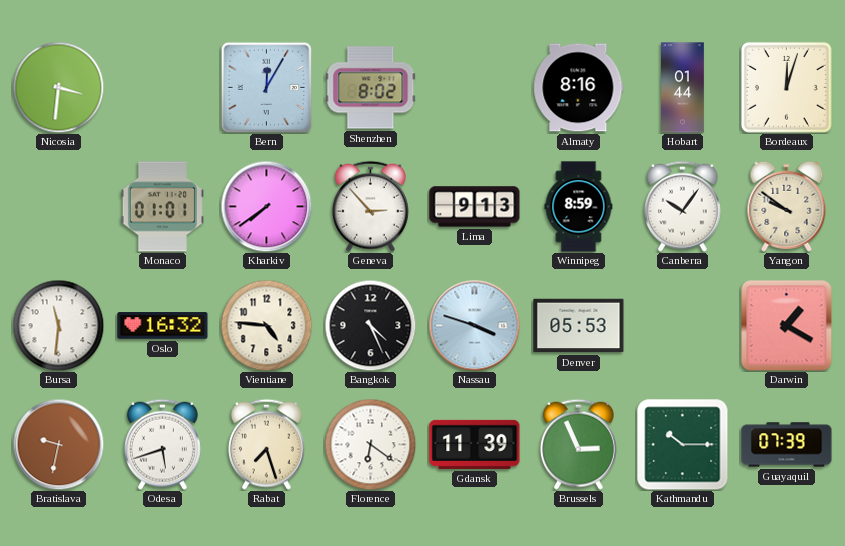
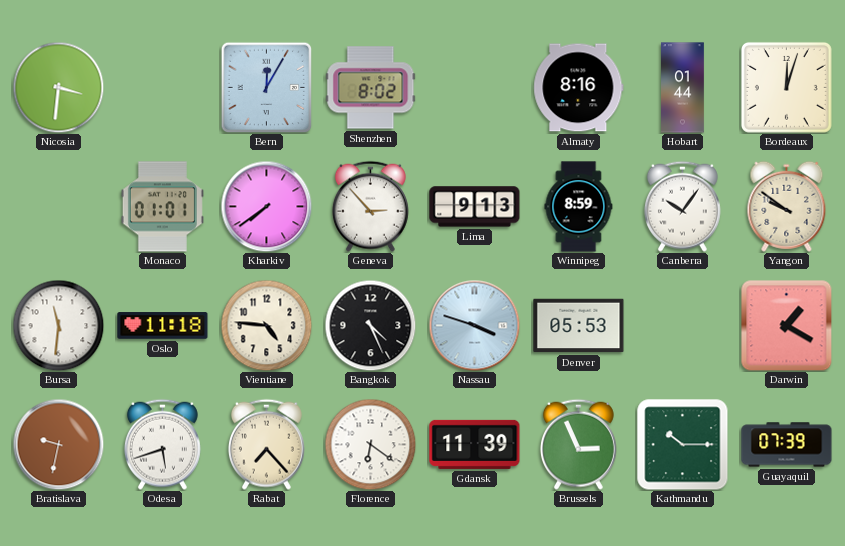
Oslo: 16:32 -> 11:18 (163, 326)
Rabat: 7:27 -> 7:23 (266, 444)
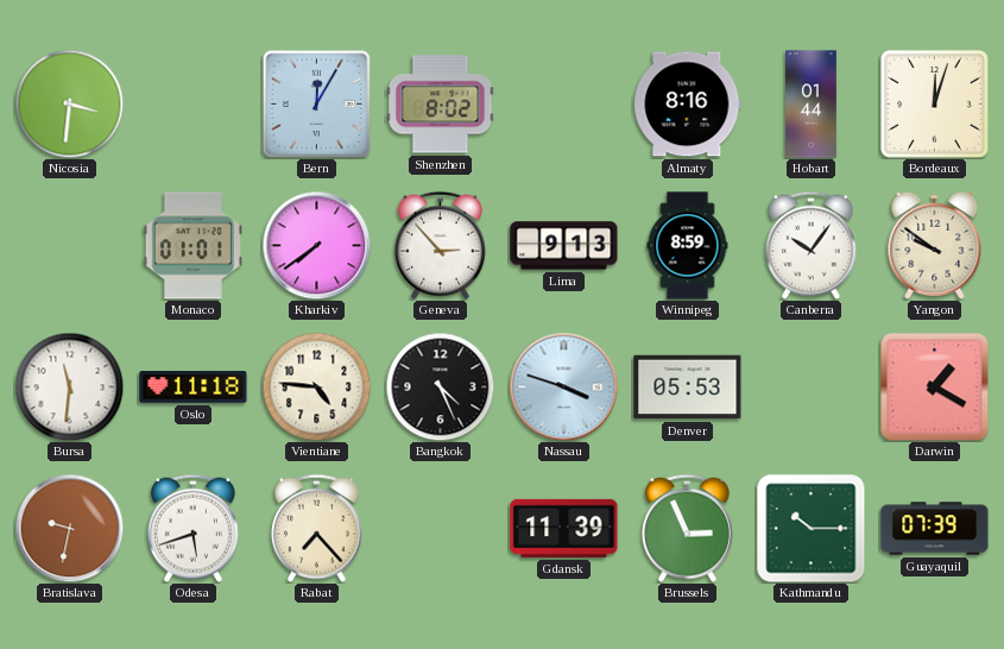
Florence: 6:21 -> none (370, 444)
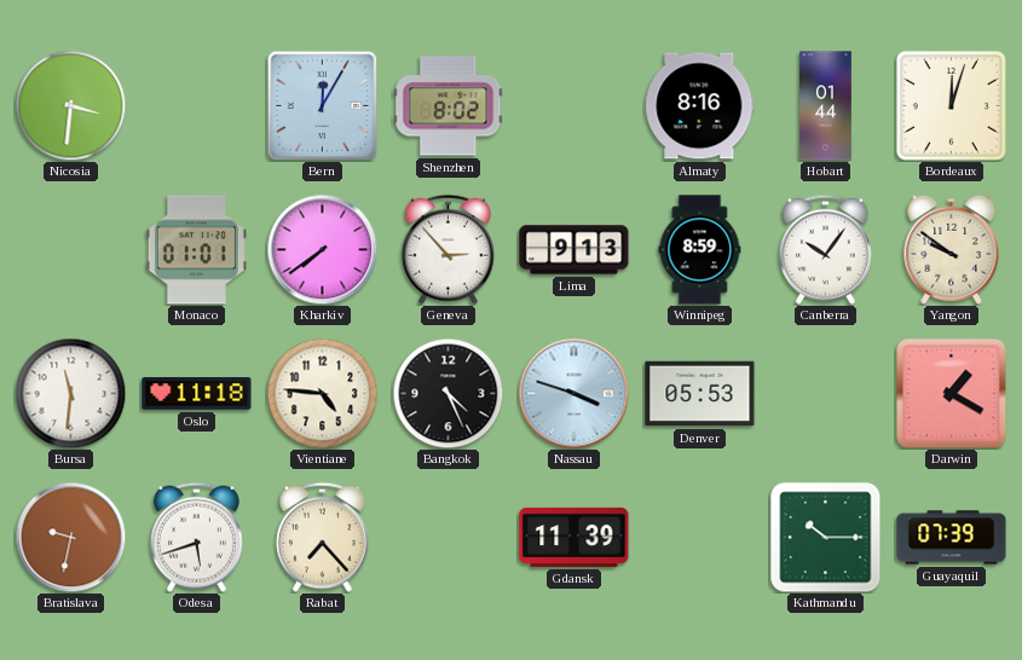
Brussels: 2:56 -> none (687, 528)
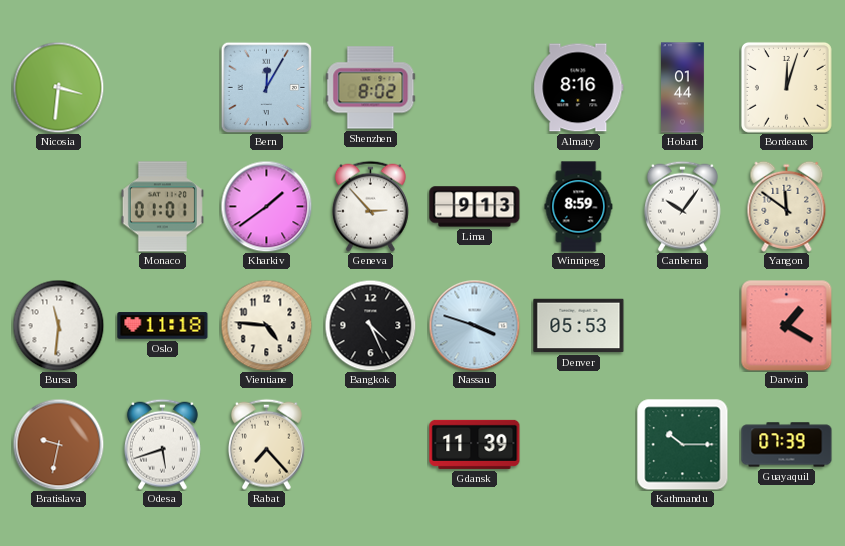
Kharkiv: 7:39 -> 1:39 (266, 206)
Yangon: 9:51 -> 11:51 (787, 206)
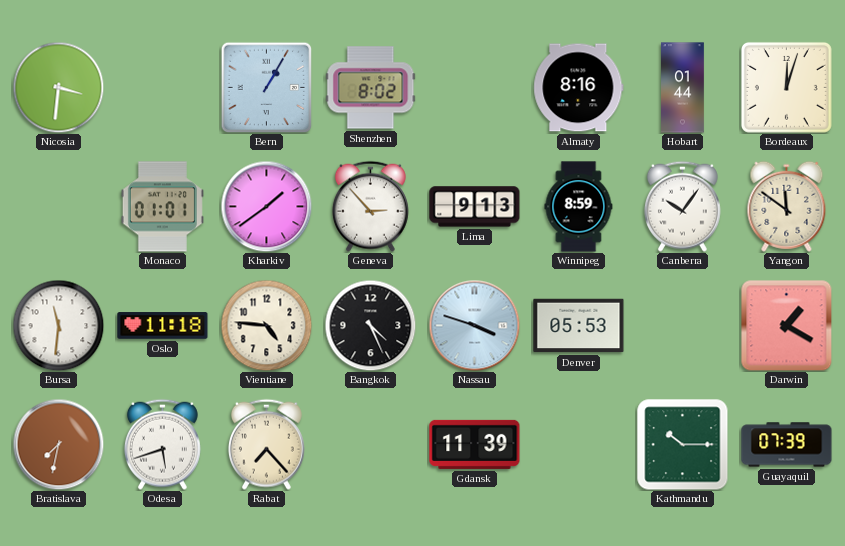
Bern: 12:05 -> 1:05 (266, 87)
Bratislava: 9:32 -> 7:32 (58, 444)
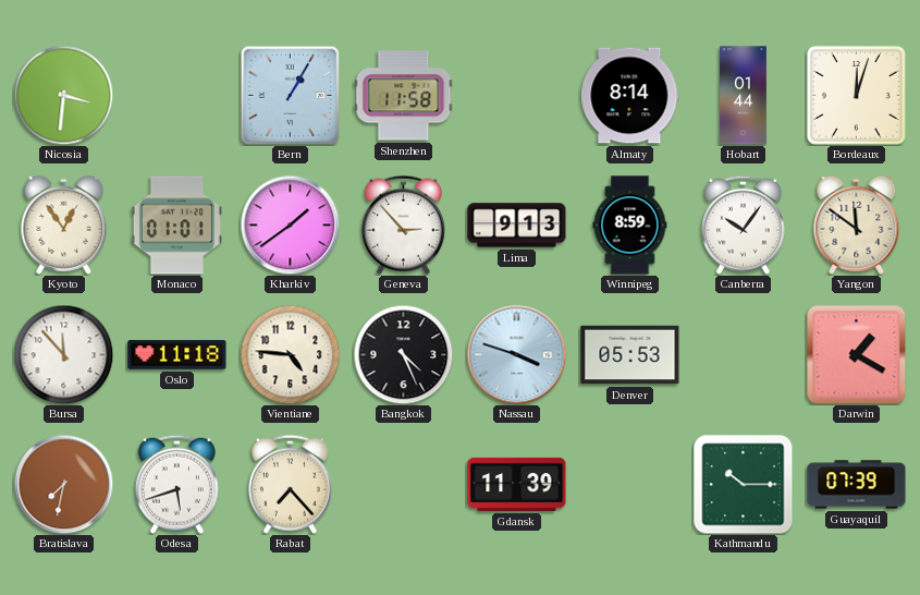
Shenzhen: 8:02 -> 11:58 (404, 96)
Almaty: 8:16 -> 8:14 (630, 96)
Kyoto: none -> 12:54 (64, 224)
Bursa: 11:31 -> 11:53 (63, 354)
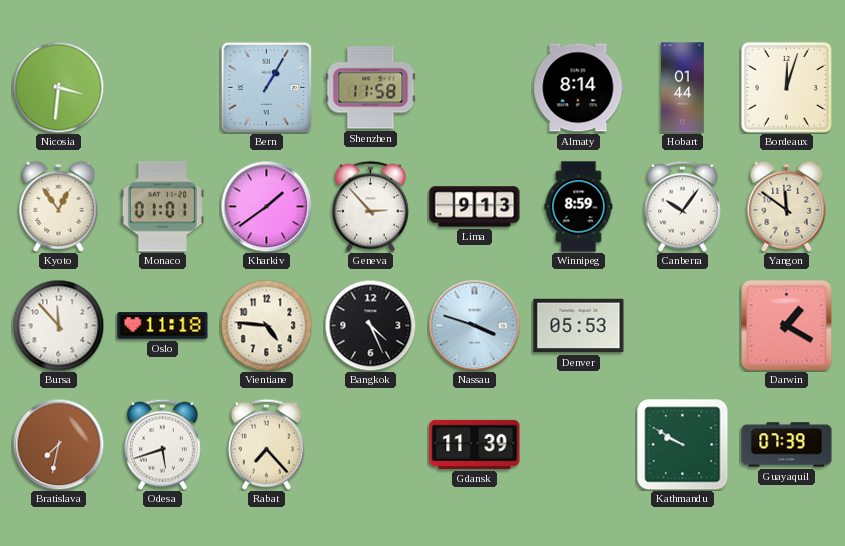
Kathmandu: 10:15 -> 9:50 (683, 445)
